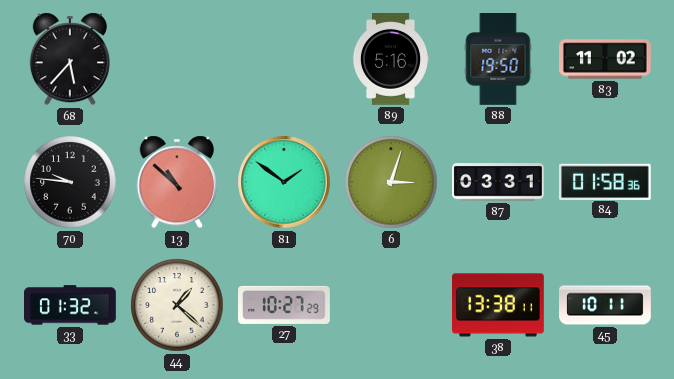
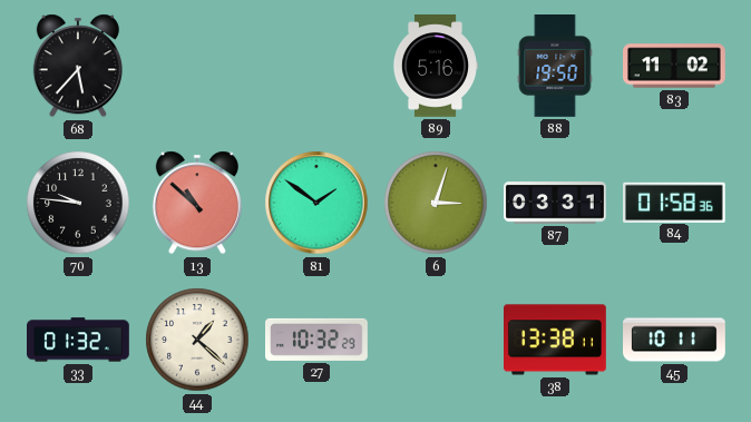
27: 10:27 -> 10:32 (318, 340)
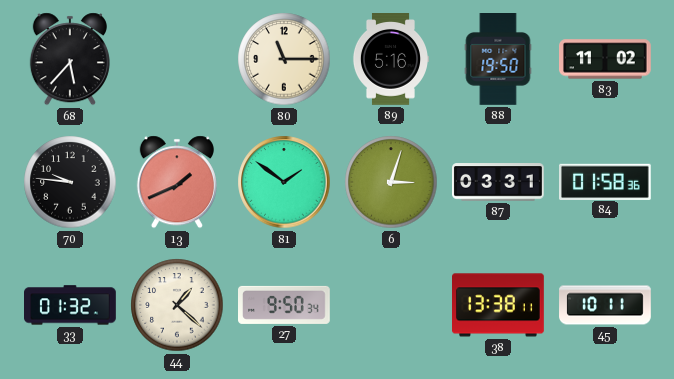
80: none -> 11:15 (284, 59)
13: 10:52 -> 1:41 (177, 182)
27: 10:32 -> 9:50 (285, 305)
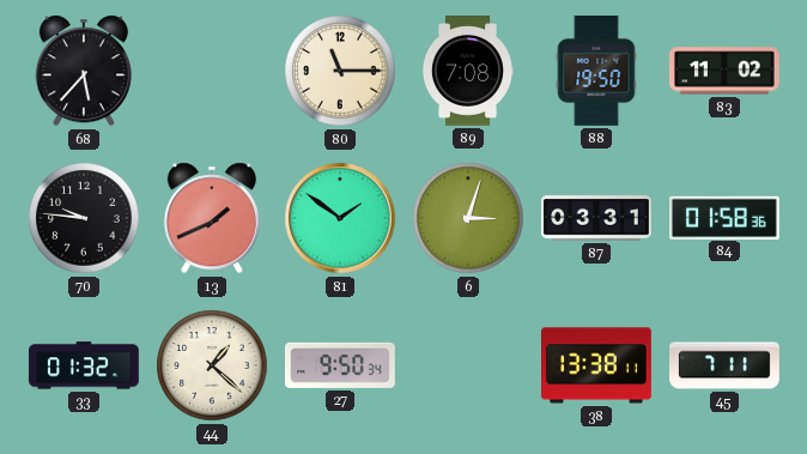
89: 5:16 -> 7:08 (467, 72)
45: 10:11 -> 7:11 (724, 365)
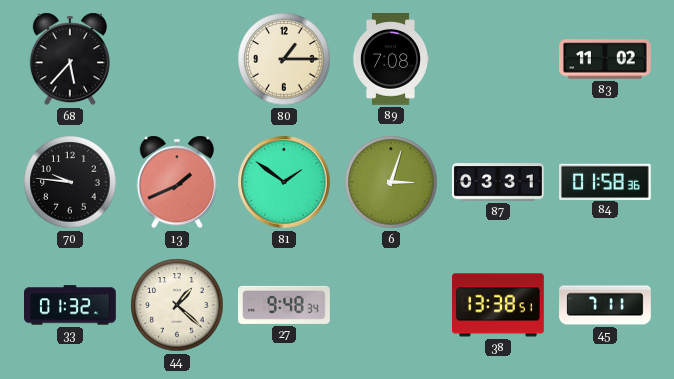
80: 11:15 -> 1:15 (284, 59)
88: 19:50 -> none (596, 72)
27: 9:50 -> 9:48 (285, 305)
38: 13:38:11 -> 13:38:51 (499, 305)
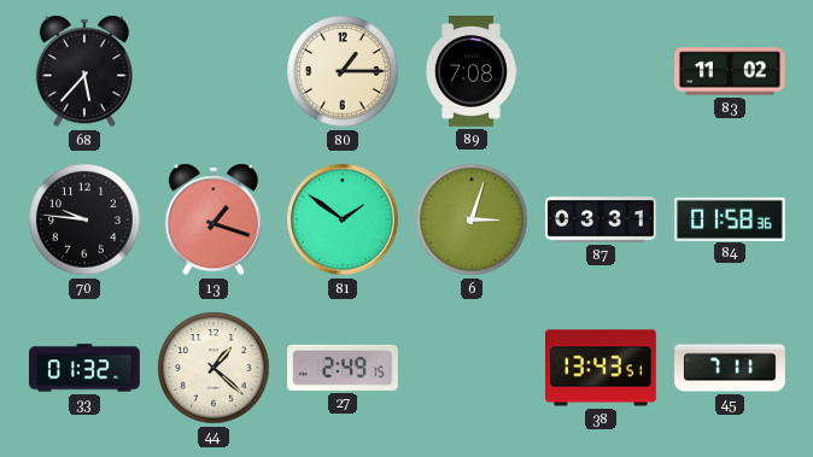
13: 1:41 -> 1:18 (214, 219)
27: 9:48 -> 2:49 (344, 368)
38: 13:38 -> 13:43 (602, 368)
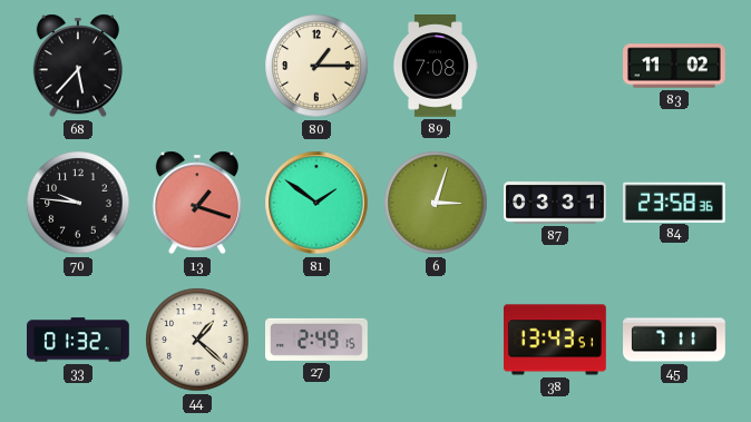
84: 01:58 -> 23:58 (675, 202)
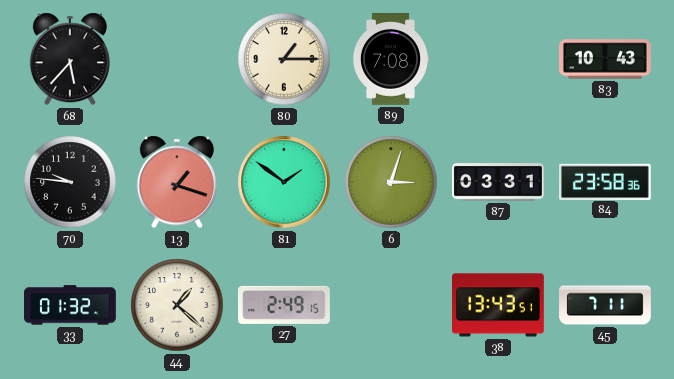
83: 11:02 -> 10:43 (606, 59)
